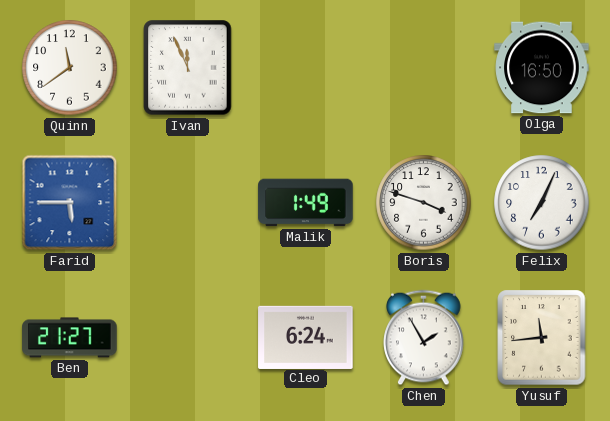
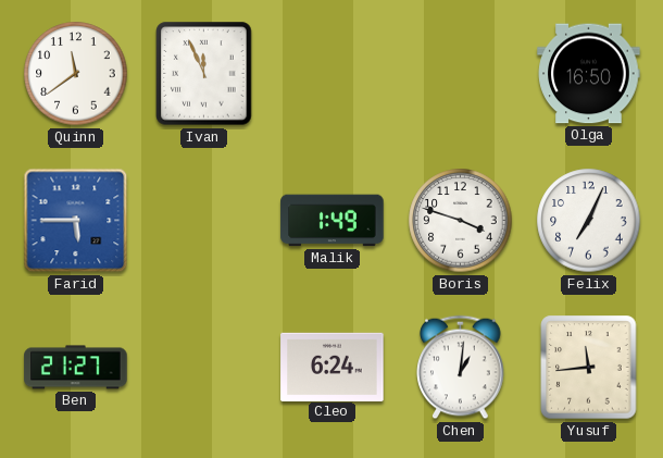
Chen: 1:55 -> 1:01 (461, 368)
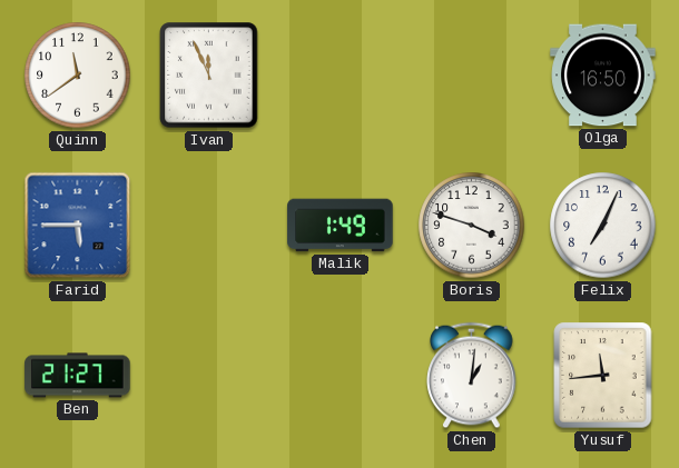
Cleo: 6:24 -> none (333, 367)
